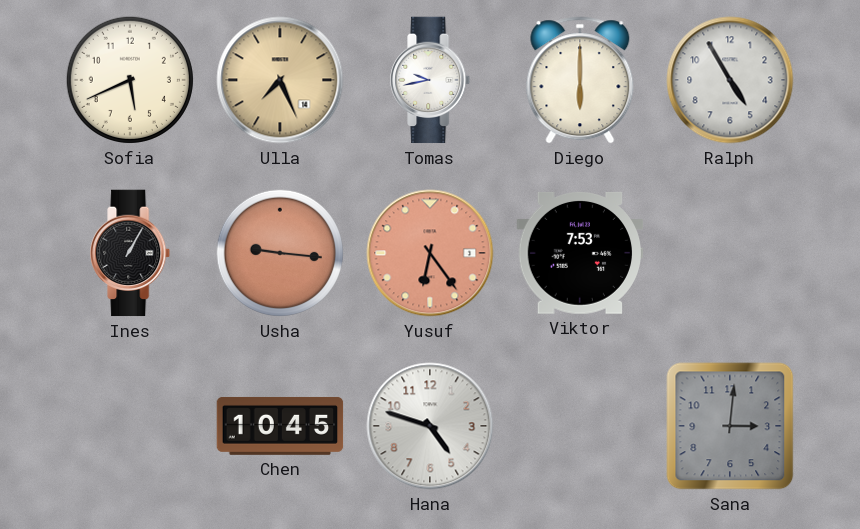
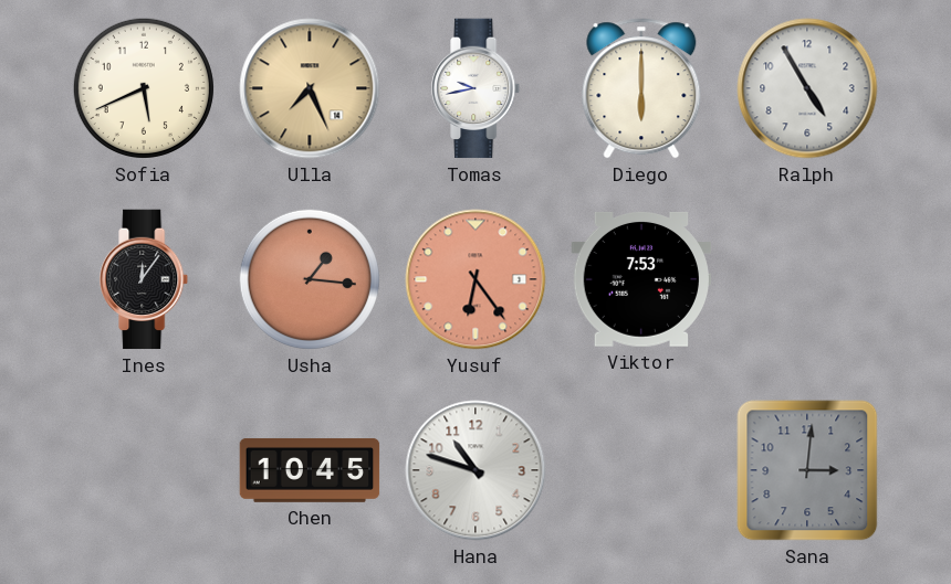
Ines: 1:05 -> 12:06 (145, 279)
Usha: 9:16 -> 1:16 (310, 279)
Hana: 4:48 -> 10:48 (476, 470)
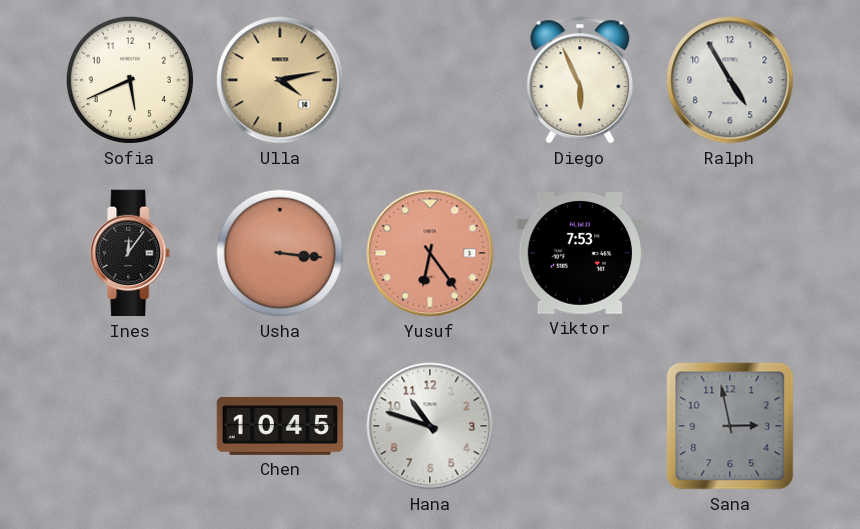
Ulla: 7:26 -> 4:13 (280, 80)
Tomas: 9:43 -> none (477, 88)
Diego: 6:00 -> 5:56 (580, 80)
Usha: 1:16 -> 3:16 (280, 253)
Sana: 3:01 -> 2:58 (730, 426)
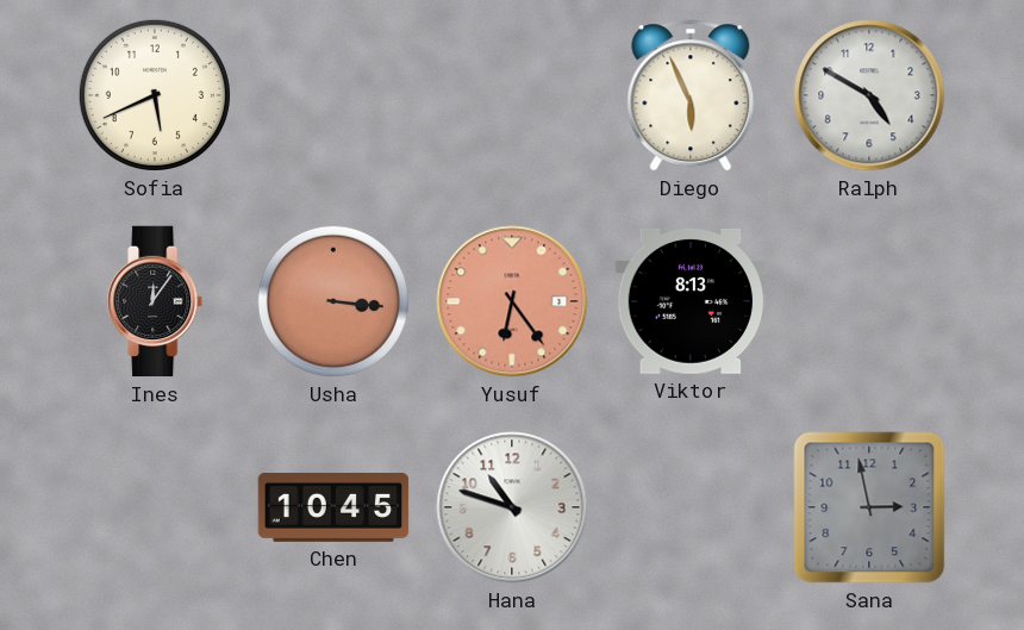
Ulla: 4:13 -> none (280, 80)
Ralph: 4:55 -> 4:50 (869, 95)
Viktor: 7:53 -> 8:13 (691, 301)
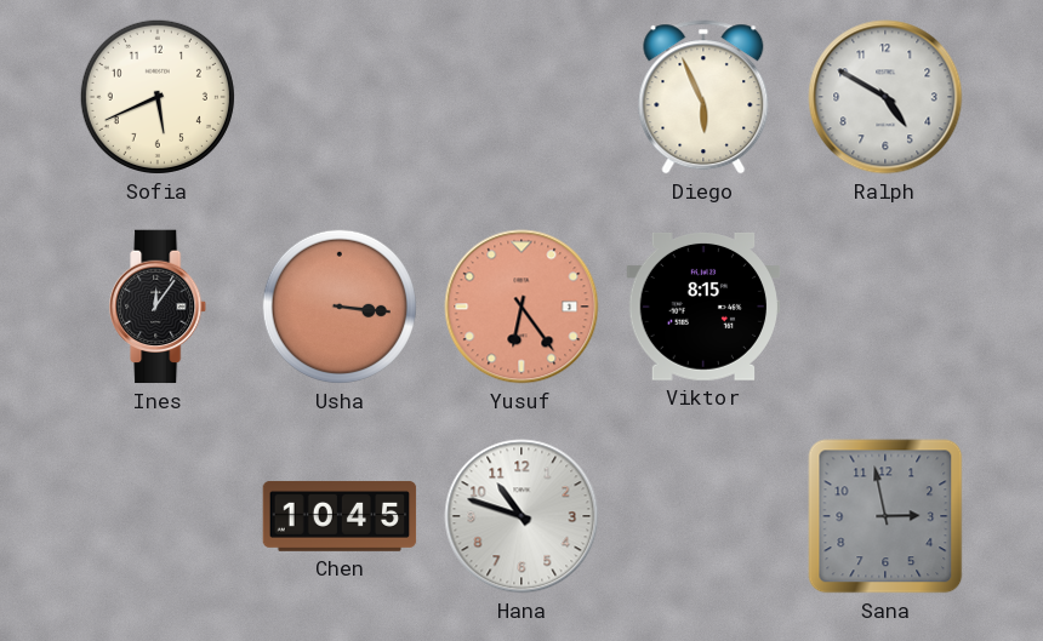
Viktor: 8:13 -> 8:15 (703, 307)
